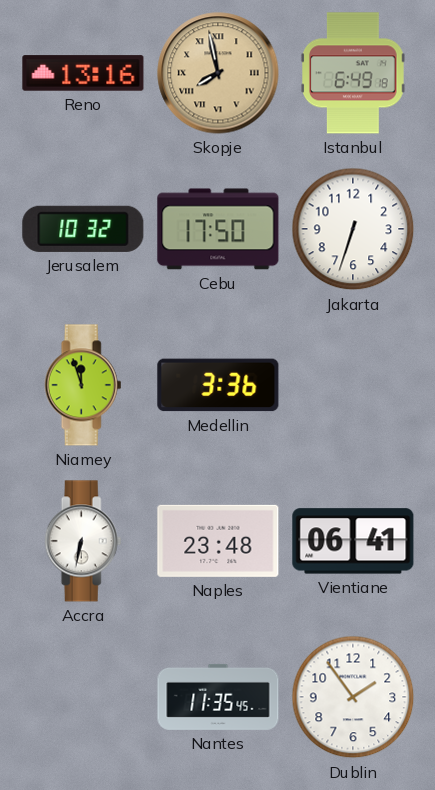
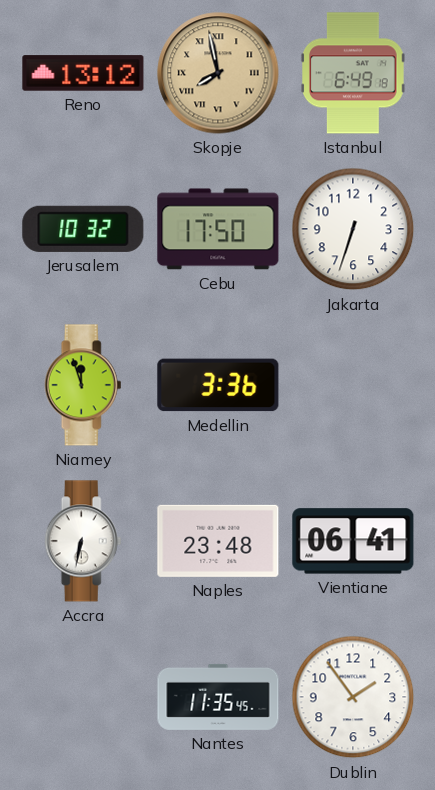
Reno: 13:16 -> 13:12 (83, 73)
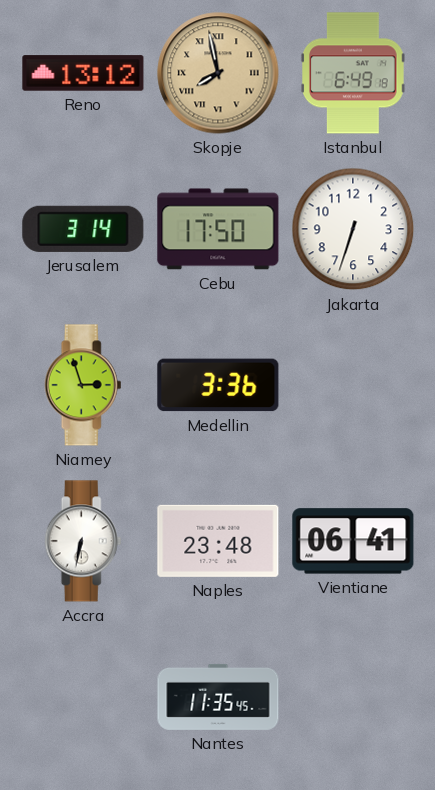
Jerusalem: 10:32 -> 3:14 (83, 229)
Niamey: 11:57 -> 2:57 (83, 385)
Dublin: 1:54 -> none (353, 697)
